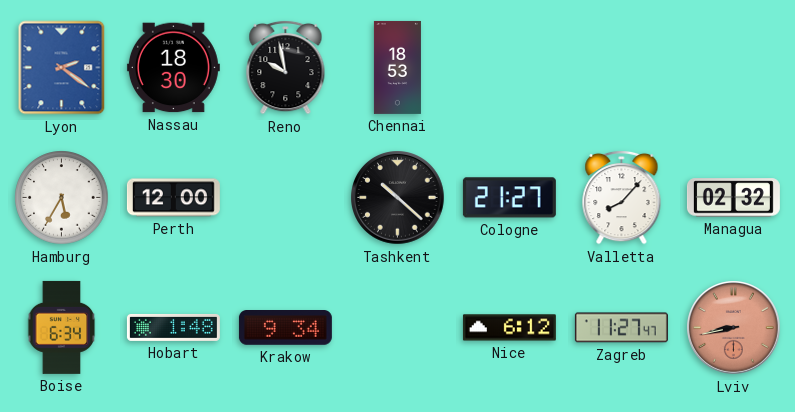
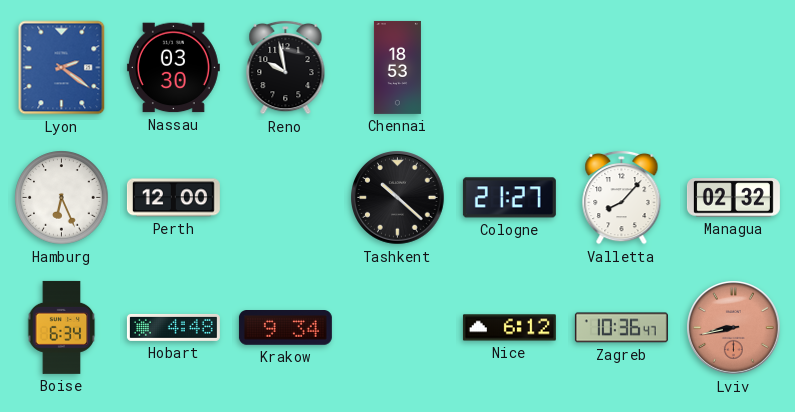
Nassau: 18:30 -> 03:30 (173, 68)
Hamburg: 5:35 -> 6:26 (62, 198)
Hobart: 1:48 -> 4:48 (173, 327)
Zagreb: 11:27 -> 10:36 (621, 328)
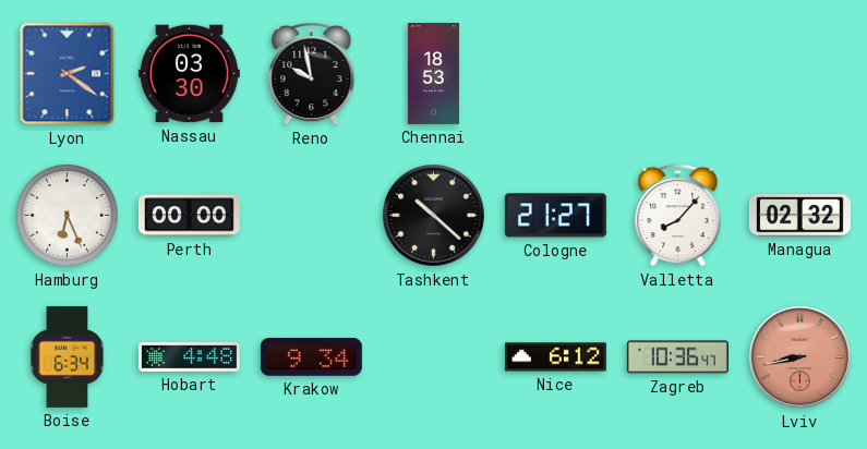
Perth: 12:00 -> 00:00 (189, 216)
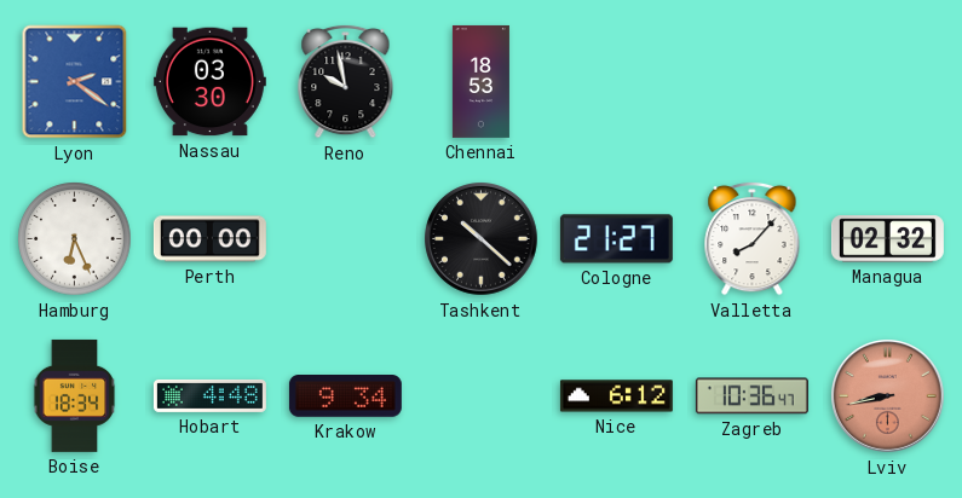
Boise: 6:34 -> 18:34 (75, 395)
